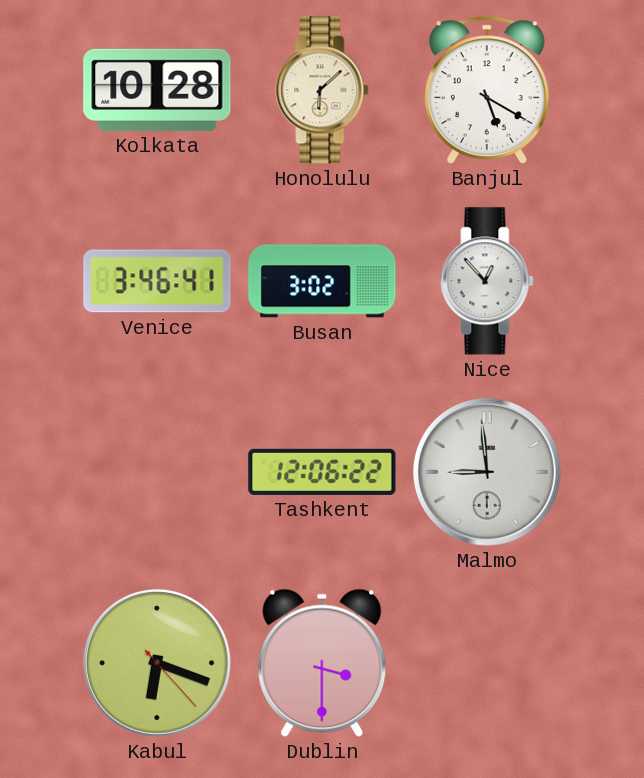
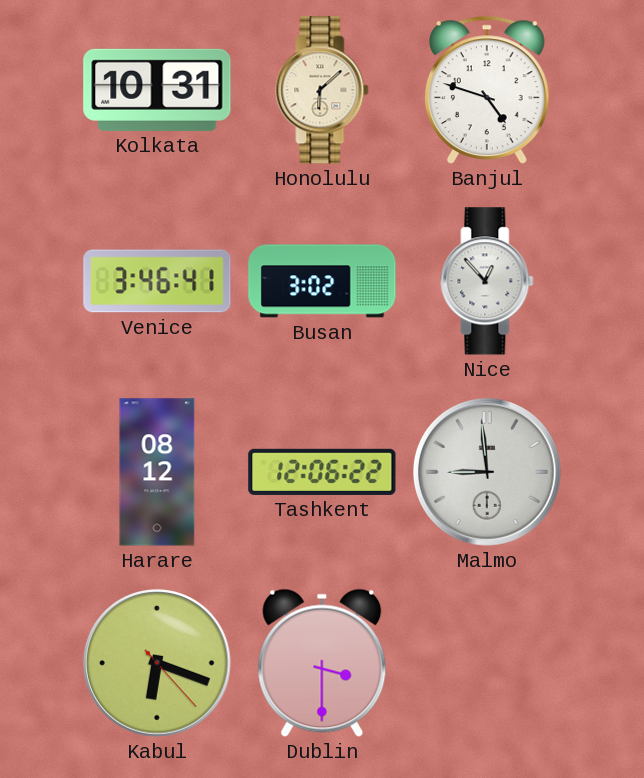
Kolkata: 10:28 -> 10:31 (157, 90)
Banjul: 5:20 -> 4:48 (487, 90)
Harare: none -> 08:12 (157, 472)
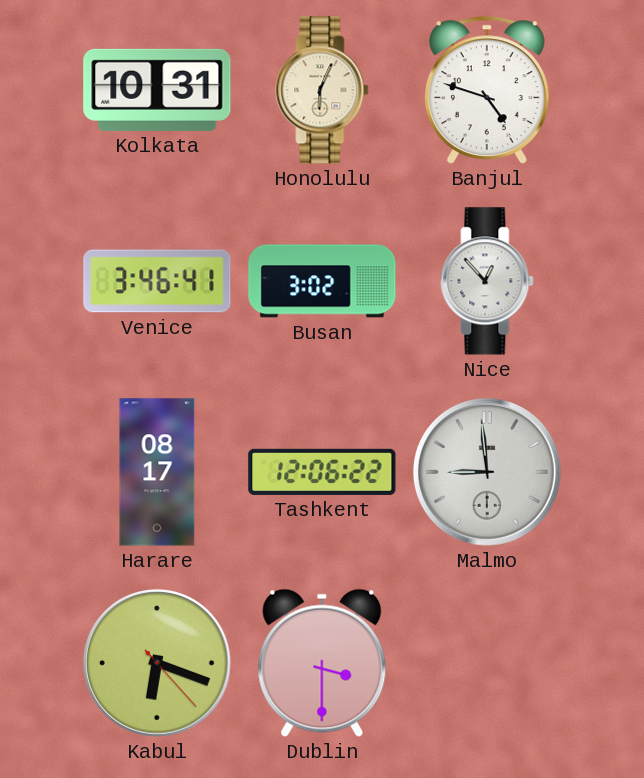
Honolulu: 6:08 -> 6:04 (322, 90)
Harare: 08:12 -> 08:17 (157, 472)
